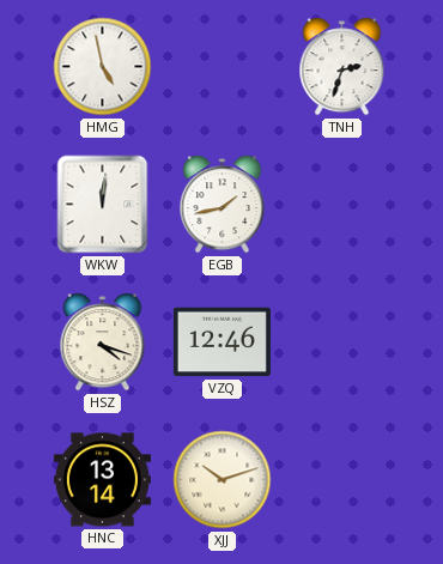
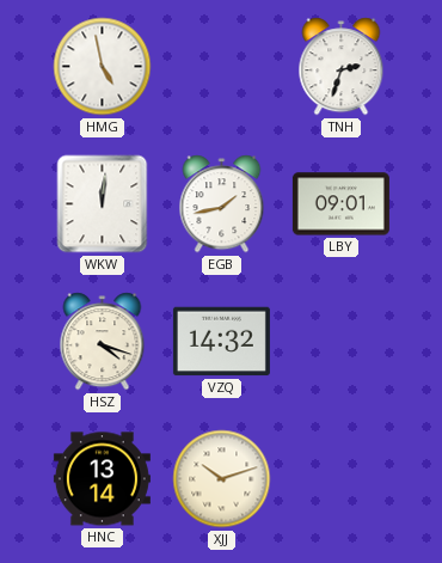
LBY: none -> 09:01 (340, 204)
VZQ: 12:46 -> 14:32 (221, 342)
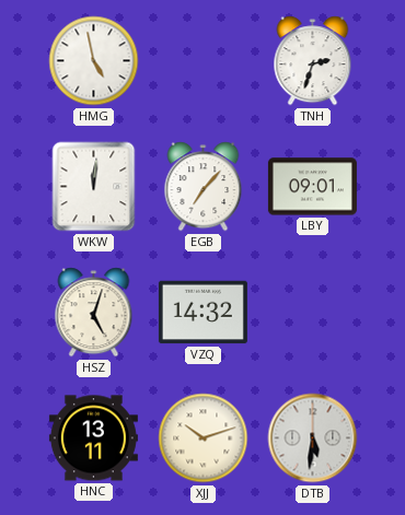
EGB: 1:43 -> 7:07 (204, 187)
HSZ: 4:18 -> 5:03 (94, 313)
HNC: 13:14 -> 13:11 (93, 438)
DTB: none -> 5:31 (313, 438)
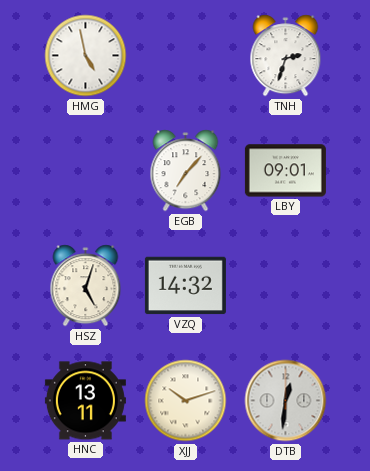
WKW: 12:01 -> none (94, 187)
DTB: 5:31 -> 12:31 (286, 401)
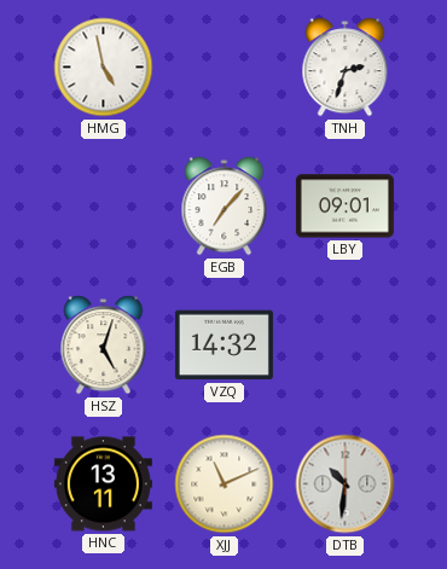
XJJ: 10:12 -> 11:11 (225, 484)
DTB: 12:31 -> 10:31 (346, 484)
